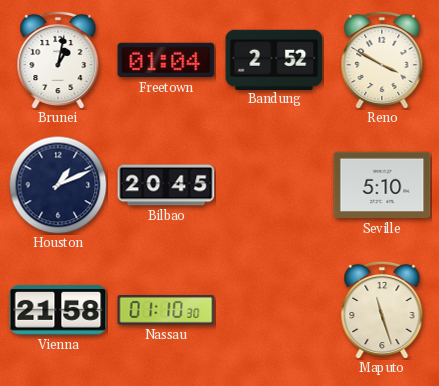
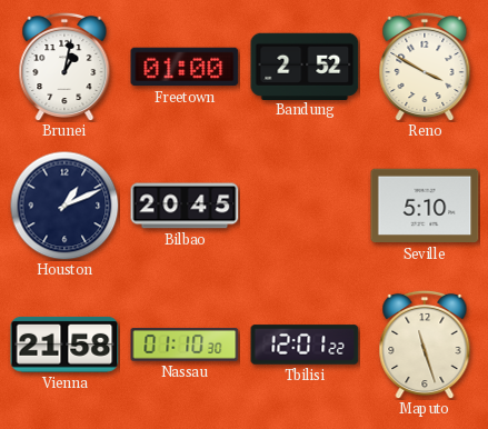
Freetown: 01:04 -> 01:00 (185, 67)
Tbilisi: none -> 12:01 (305, 345)
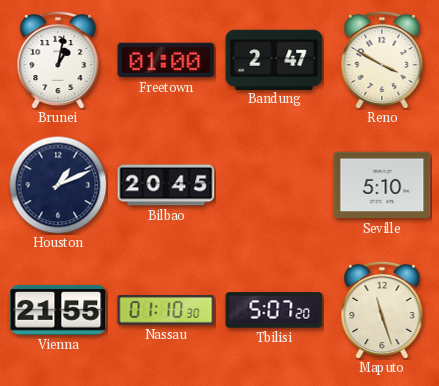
Bandung: 2:52 -> 2:47 (274, 59)
Vienna: 21:58 -> 21:55 (58, 310)
Tbilisi: 12:01 -> 5:07 (274, 310)
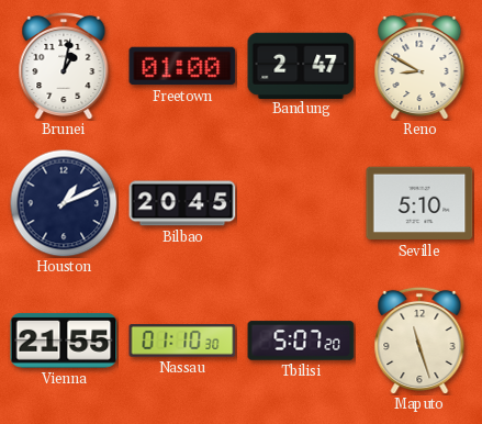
Reno: 3:50 -> 8:50 (419, 66)
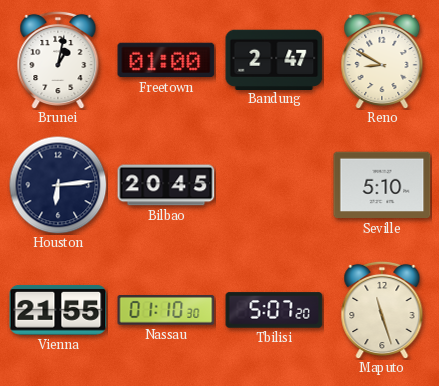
Houston: 1:11 -> 6:14 (58, 185)
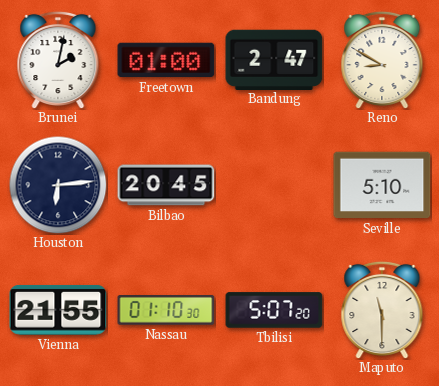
Brunei: 1:02 -> 2:02 (58, 60)
Maputo: 11:27 -> 11:30 (382, 310)
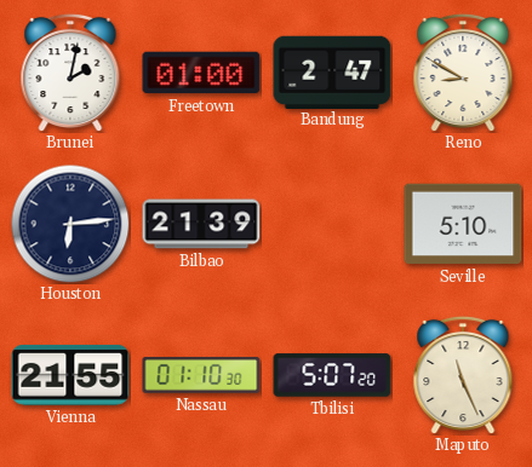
Bilbao: 20:45 -> 21:39 (201, 224)
Maputo: 11:30 -> 11:26 (463, 375)
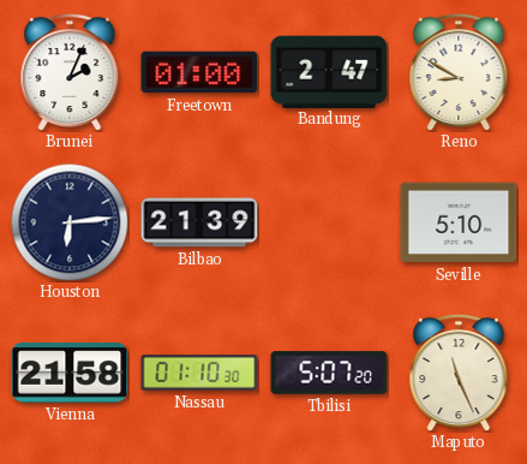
Brunei: 2:02 -> 2:04 (70, 72)
Vienna: 21:55 -> 21:58 (70, 373)
